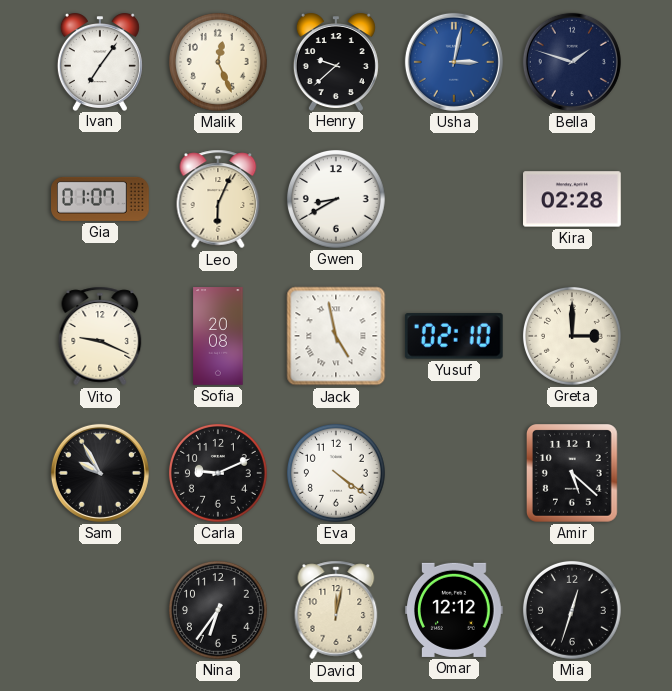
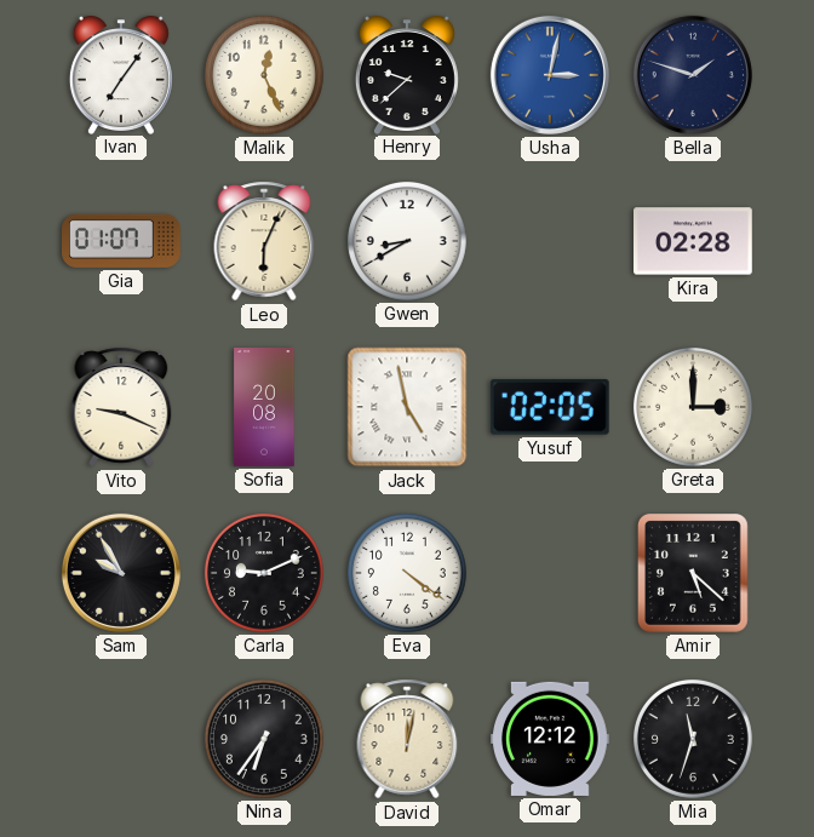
Yusuf: 02:10 -> 02:05 (550, 407)
Mia: 12:33 -> 11:33 (693, 739)
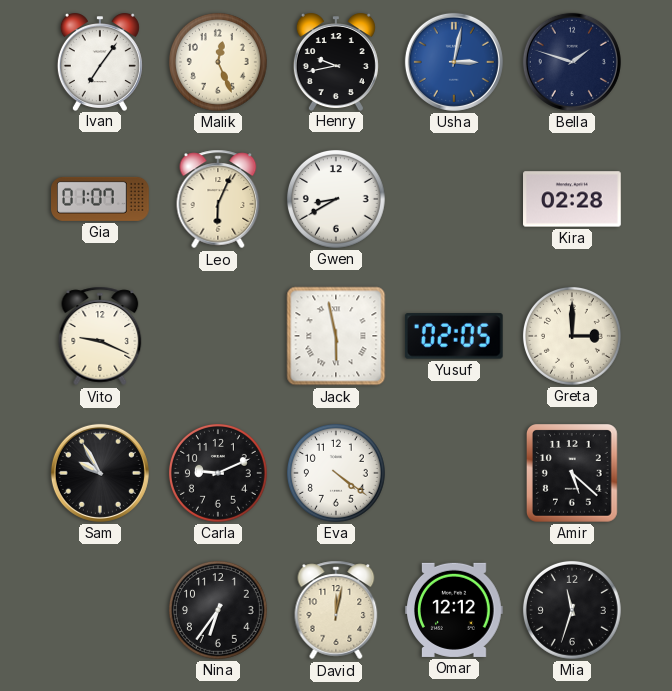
Henry: 9:38 -> 9:43 (336, 62)
Sofia: 20:08 -> none (264, 407)
Jack: 4:58 -> 5:58 (336, 336)
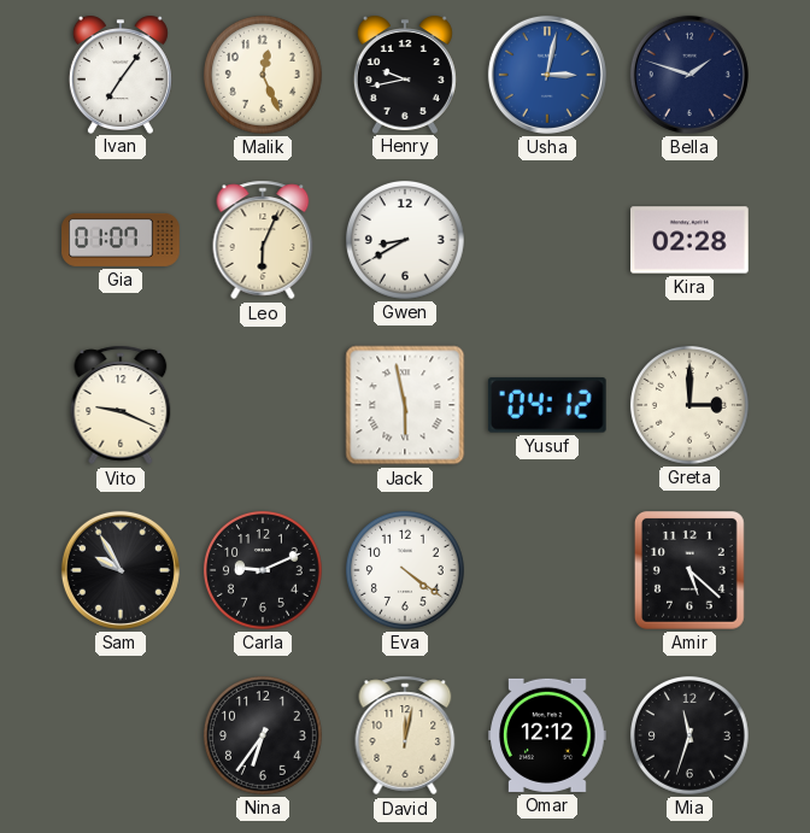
Yusuf: 02:05 -> 04:12 (547, 405)
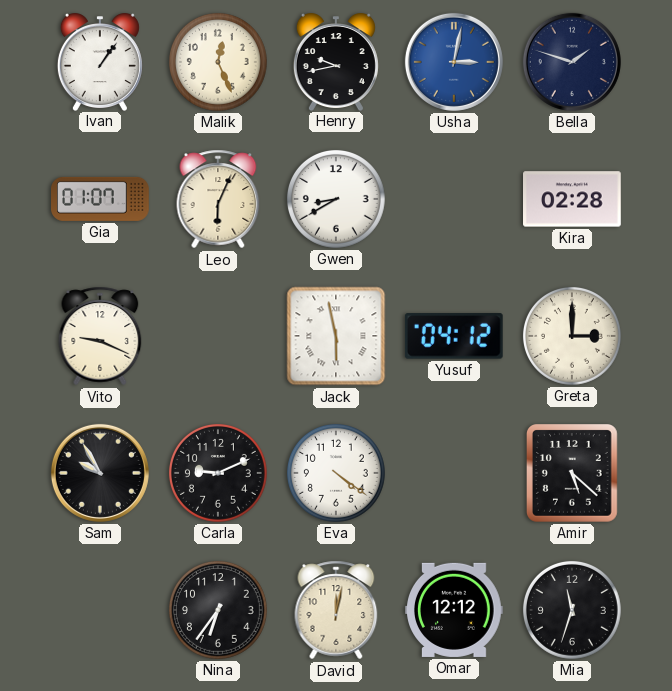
Ivan: 7:06 -> 1:06 (100, 62)
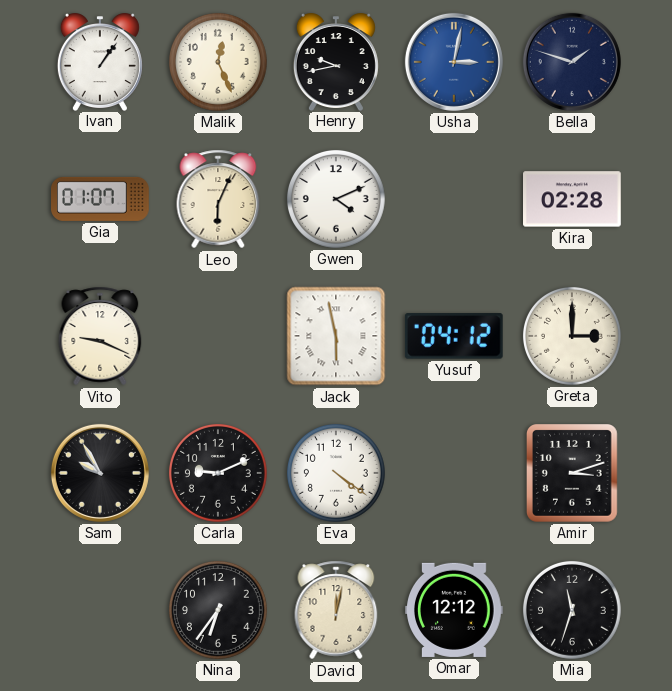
Gwen: 8:40 -> 4:11 (336, 199)
Amir: 5:22 -> 3:12 (573, 474)
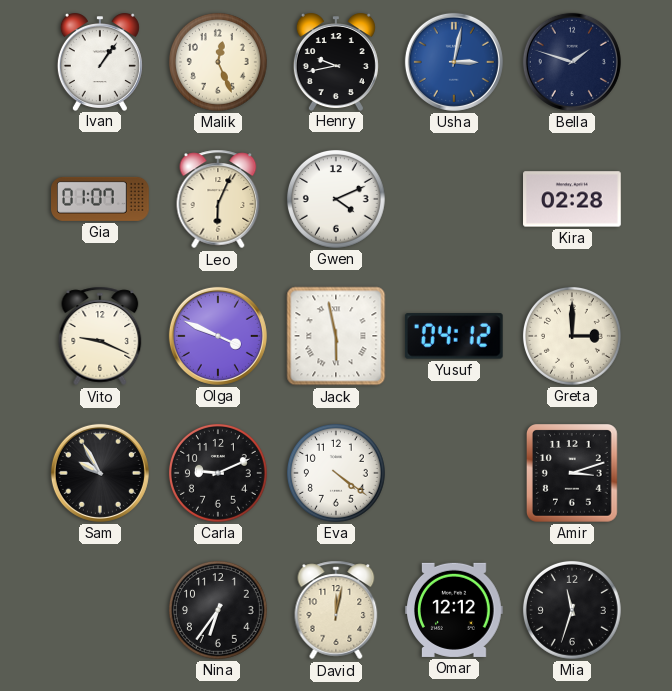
Olga: none -> 3:49 (218, 336)
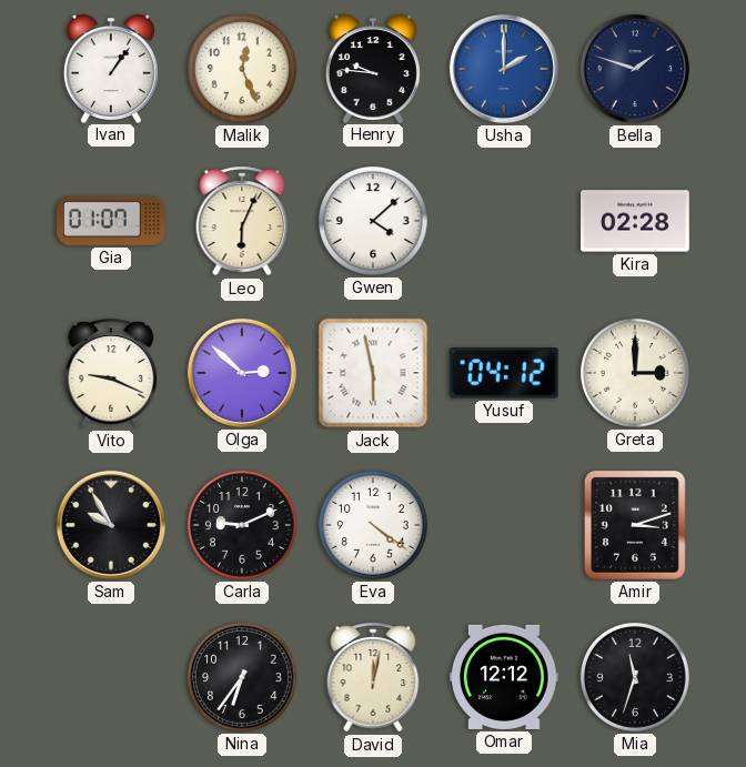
Henry: 9:43 -> 9:46 (373, 69)
Usha: 3:02 -> 2:00 (504, 69)
Gwen: 4:11 -> 4:08 (373, 221)
Olga: 3:49 -> 2:52 (242, 373)
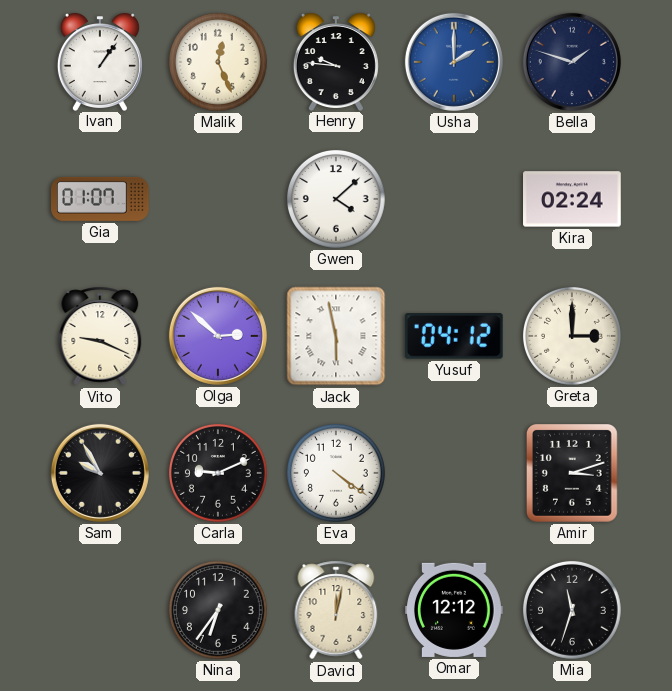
Leo: 6:04 -> none (242, 221)
Kira: 02:28 -> 02:24 (573, 199)
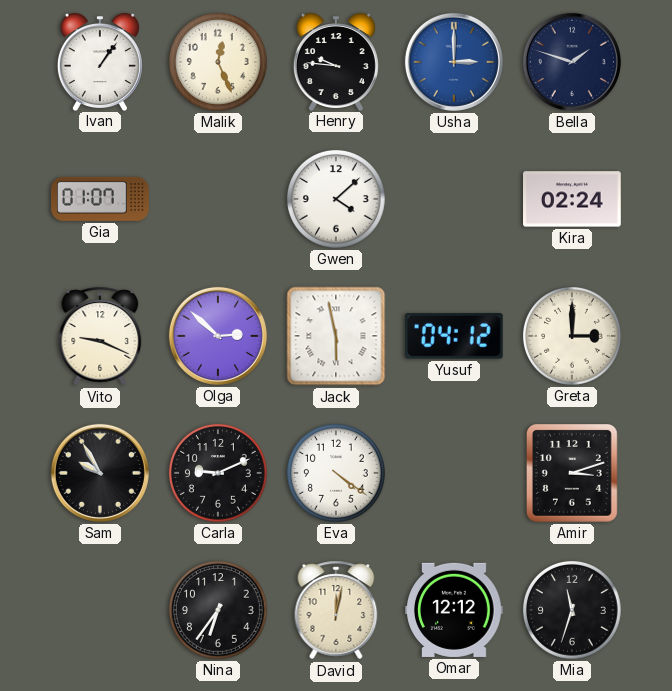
Usha: 2:00 -> 3:00 (454, 62)
